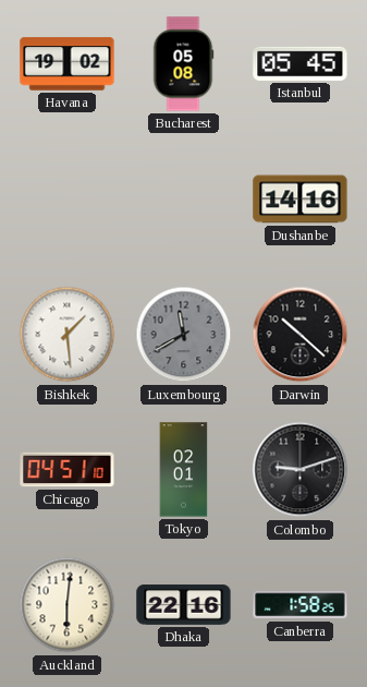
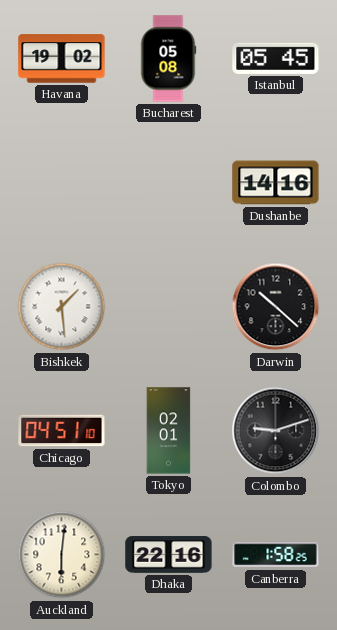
Luxembourg: 11:40 -> none (184, 335)
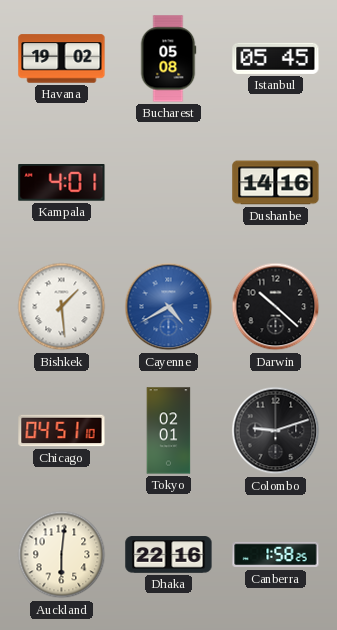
Kampala: none -> 4:01 (62, 183)
Cayenne: none -> 4:40 (169, 307)
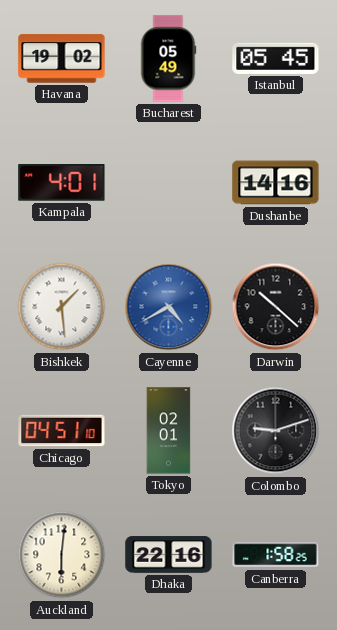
Bucharest: 05:08 -> 05:49 (168, 59)
